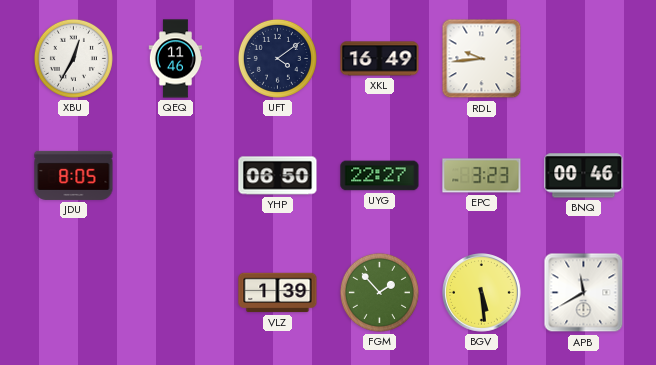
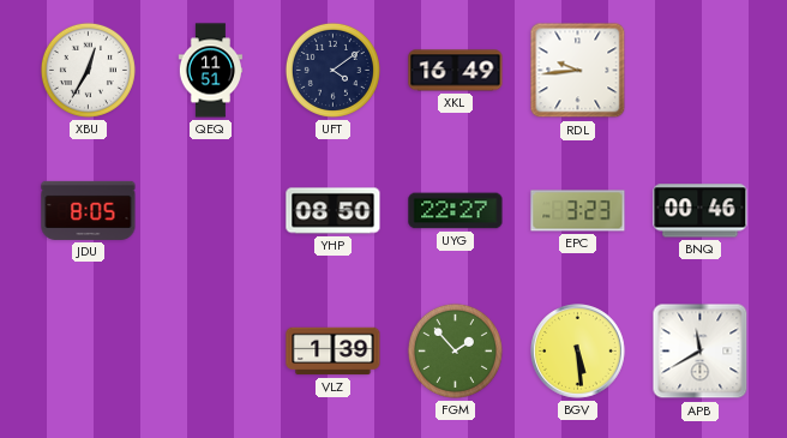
QEQ: 11:46 -> 11:51 (211, 71)
YHP: 06:50 -> 08:50 (334, 211)
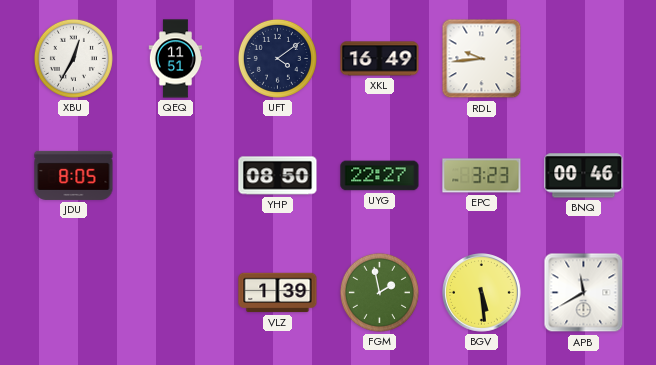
FGM: 1:53 -> 1:58 (379, 292)
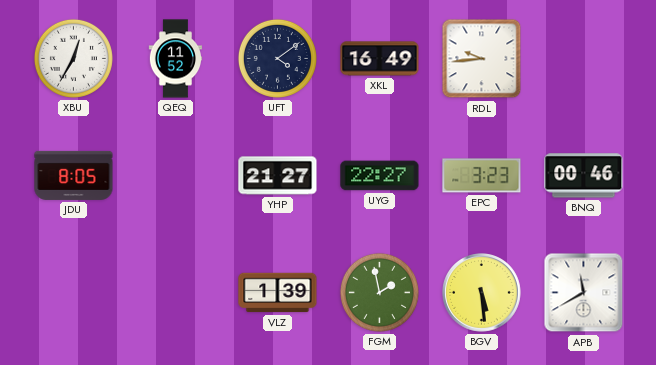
QEQ: 11:51 -> 11:52 (176, 59)
YHP: 08:50 -> 21:27 (278, 176)
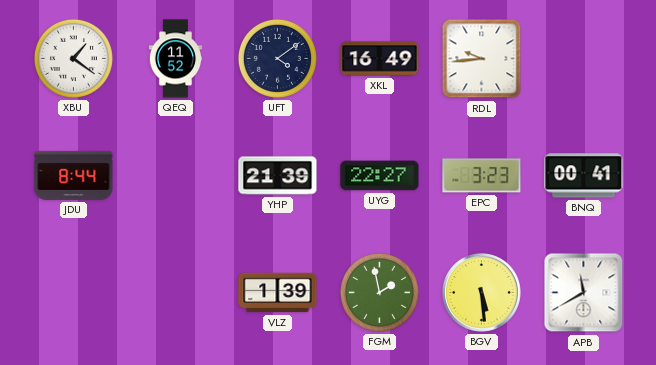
XBU: 12:35 -> 1:21 (73, 58)
JDU: 8:05 -> 8:44 (74, 175)
YHP: 21:27 -> 21:39 (278, 176)
BNQ: 00:46 -> 00:41 (584, 176)
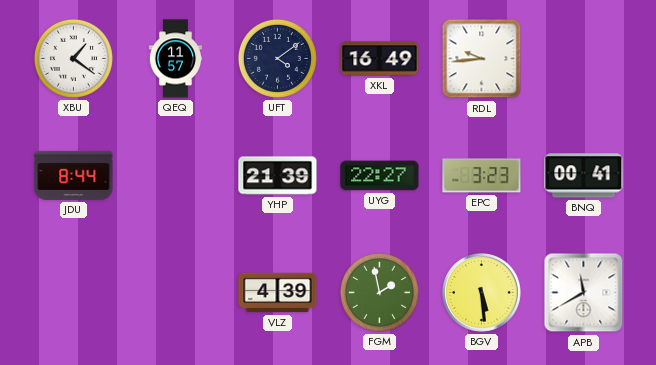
QEQ: 11:52 -> 11:57 (176, 59)
VLZ: 1:39 -> 4:39 (278, 293)
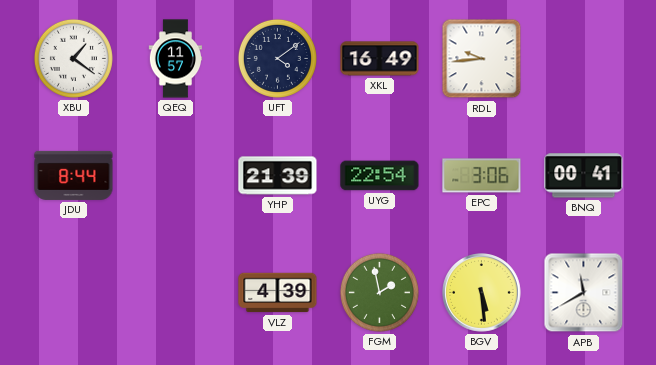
UYG: 22:27 -> 22:54 (380, 176)
EPC: 3:23 -> 3:06 (482, 176)
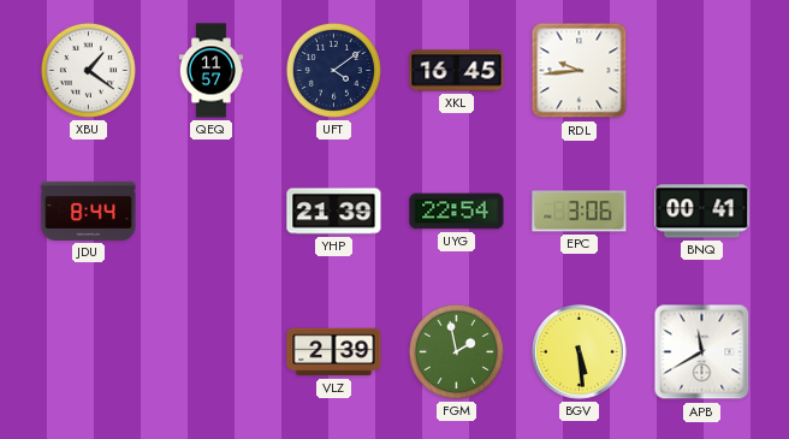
XKL: 16:49 -> 16:45 (457, 71)
VLZ: 4:39 -> 2:39 (334, 352)
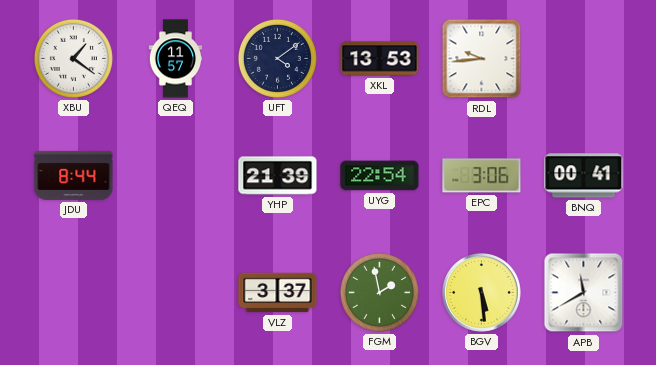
XKL: 16:45 -> 13:53 (380, 59)
VLZ: 2:39 -> 3:37 (278, 293)
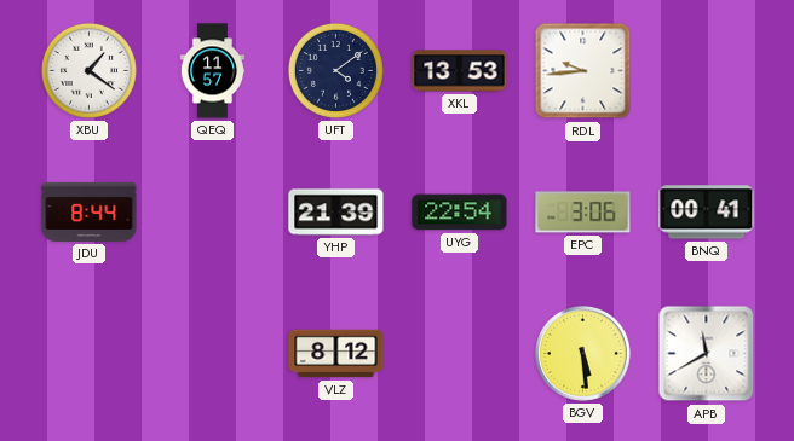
VLZ: 3:37 -> 8:12 (336, 354)
FGM: 1:58 -> none (379, 292)
